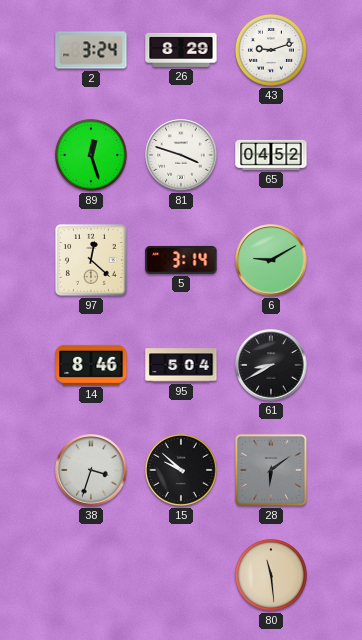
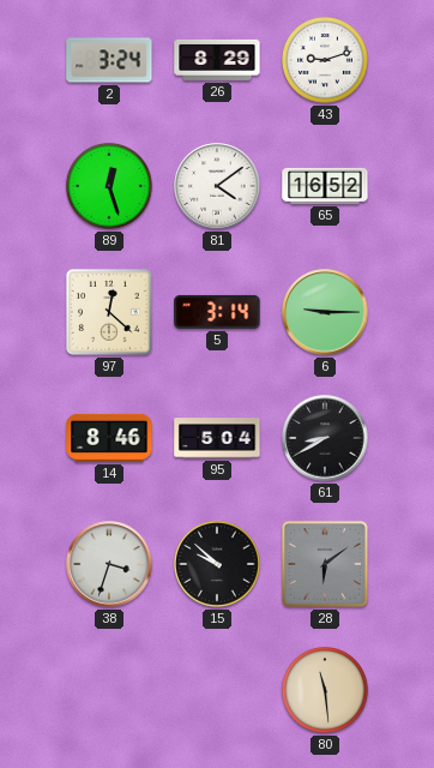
81: 3:48 -> 4:09 (217, 186)
65: 04:52 -> 16:52 (325, 186)
6: 9:10 -> 9:15 (325, 312)
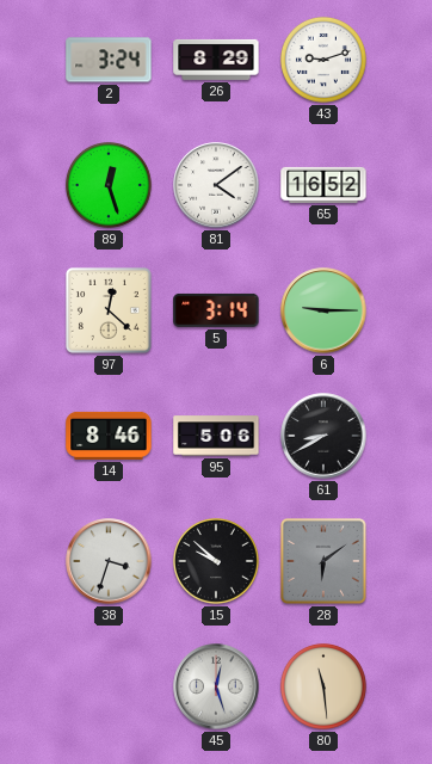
95: 5:04 -> 5:06 (216, 436)
45: none -> 12:27 (216, 686)
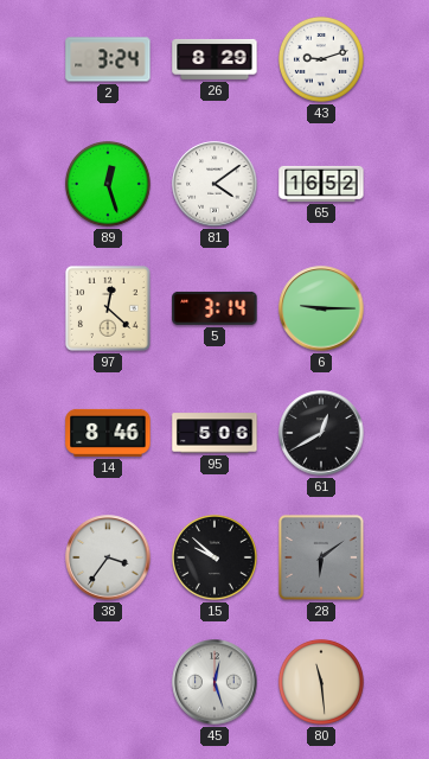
61: 8:40 -> 12:40 (321, 433)
38: 3:33 -> 3:36 (108, 557)
